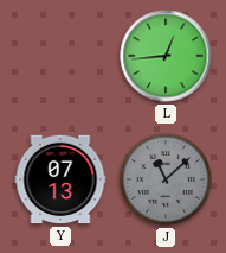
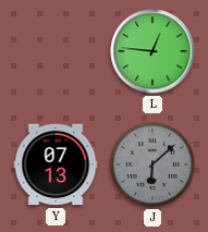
L: 12:44 -> 12:46 (152, 51)
J: 11:08 -> 6:08 (152, 164)
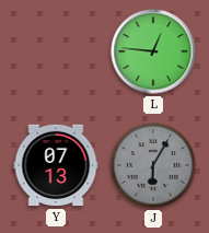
J: 6:08 -> 6:05 (153, 165)
